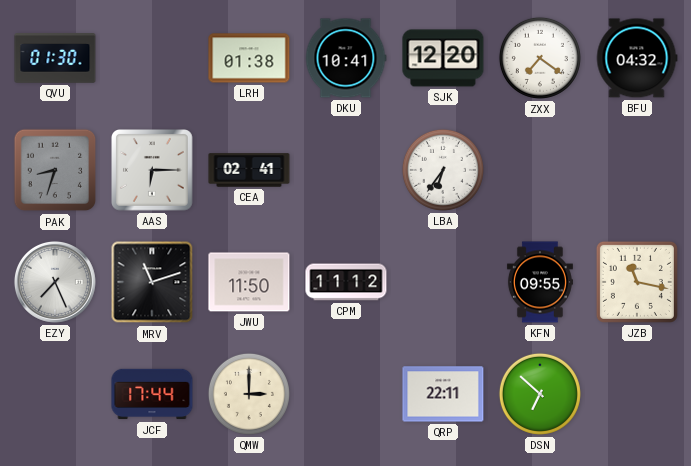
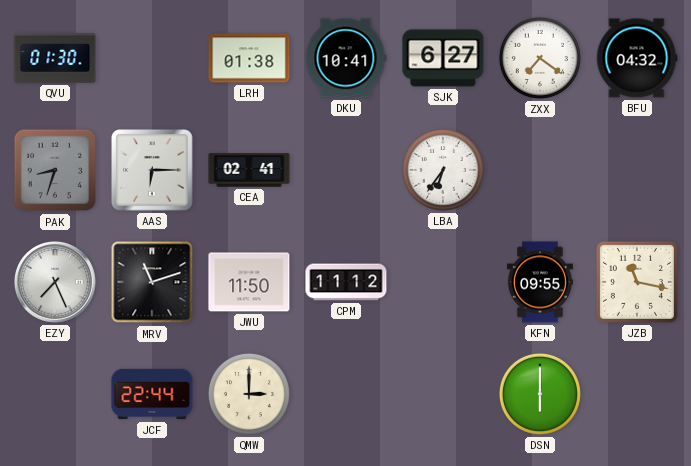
SJK: 12:20 -> 6:27 (443, 58)
JCF: 17:44 -> 22:44 (152, 394)
QRP: 22:11 -> none (443, 394)
DSN: 6:52 -> 6:00 (540, 394)
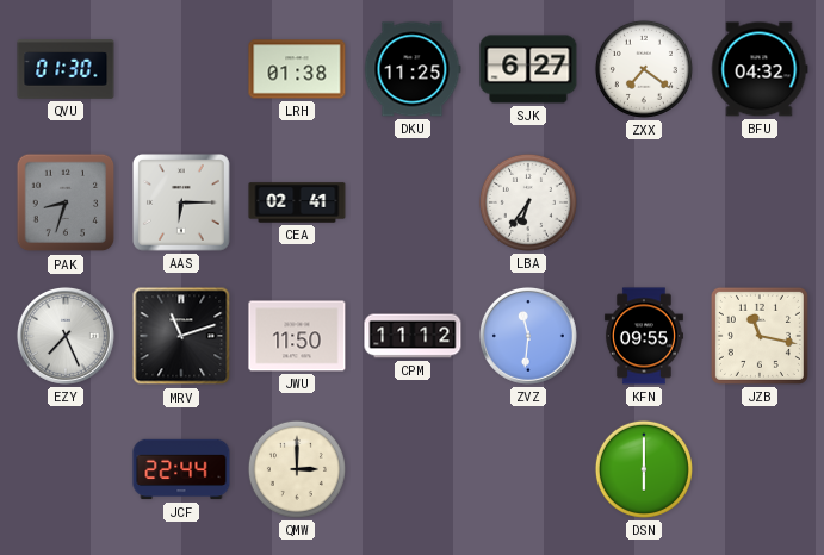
DKU: 10:41 -> 11:25 (413, 69)
ZVZ: none -> 11:31 (528, 336)
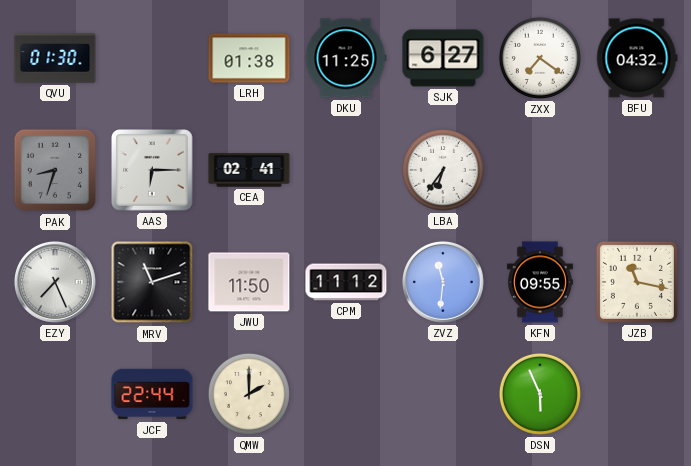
QMW: 3:00 -> 2:00 (249, 394)
DSN: 6:00 -> 5:56 (540, 394)
